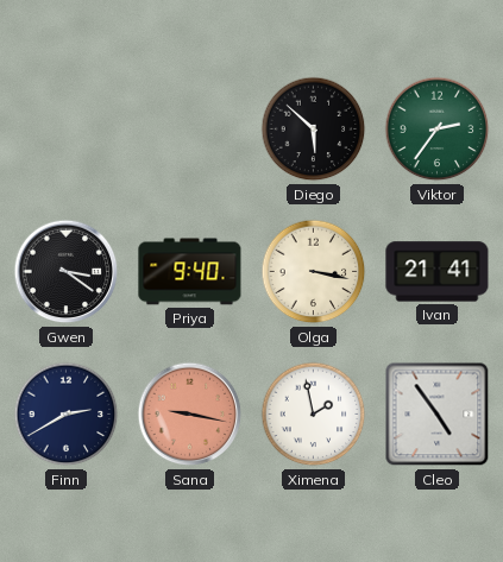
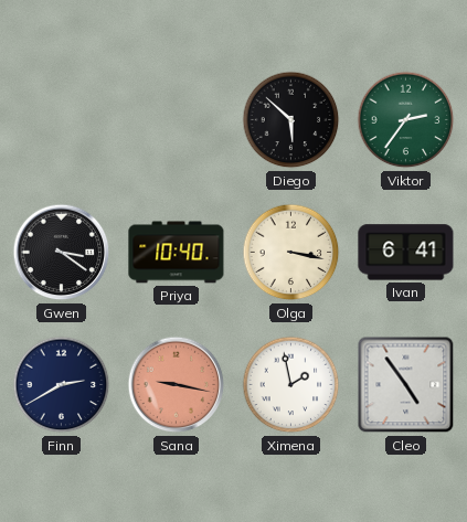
Priya: 9:40 -> 10:40 (177, 253)
Ivan: 21:41 -> 6:41 (406, 253)
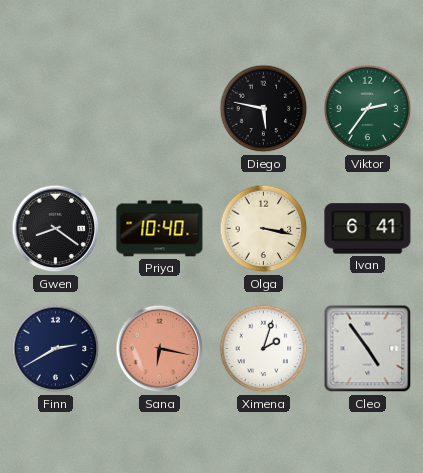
Diego: 5:52 -> 5:47 (264, 109)
Gwen: 3:21 -> 8:21 (56, 229)
Sana: 9:17 -> 6:17 (160, 349)
Ximena: 1:58 -> 2:03 (264, 349)
